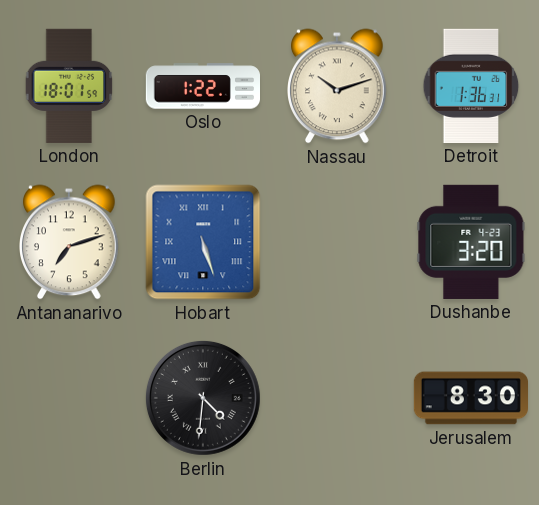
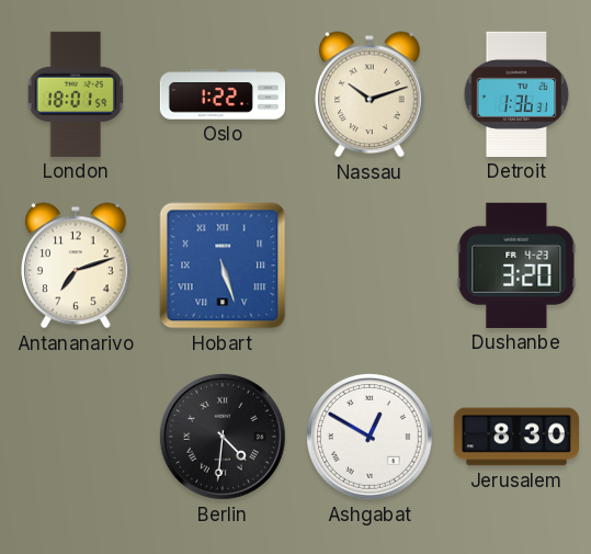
Ashgabat: none -> 12:50 (370, 437)
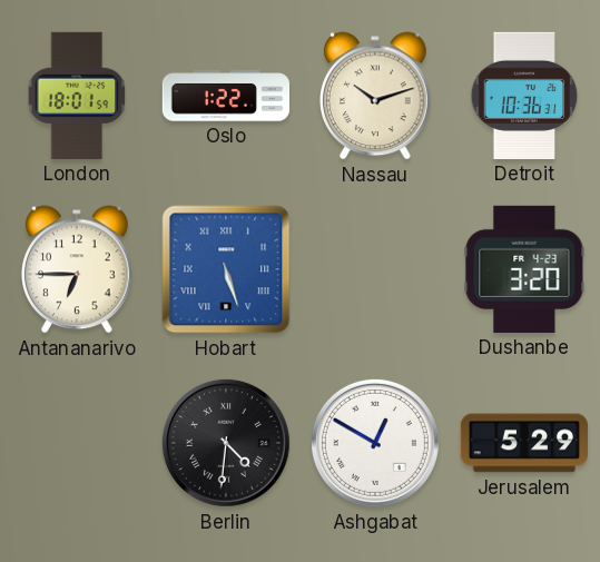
Detroit: 1:36 -> 10:36 (524, 96)
Antananarivo: 7:12 -> 6:45 (78, 269)
Jerusalem: 8:30 -> 5:29 (523, 443)
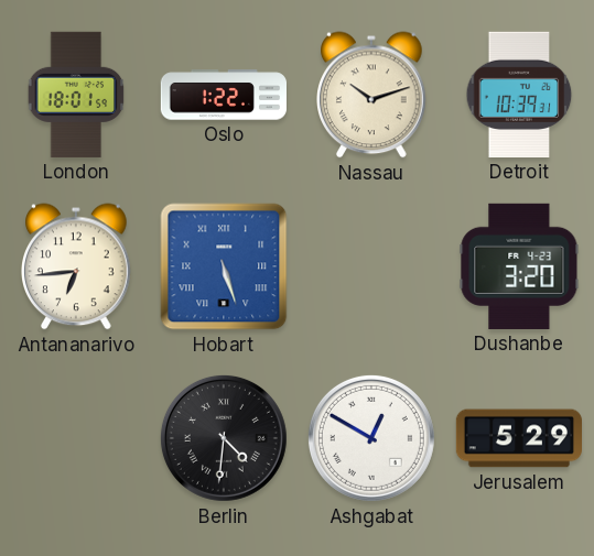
Detroit: 10:36 -> 10:39 (519, 95)
Antananarivo: 6:45 -> 6:44 (77, 266)
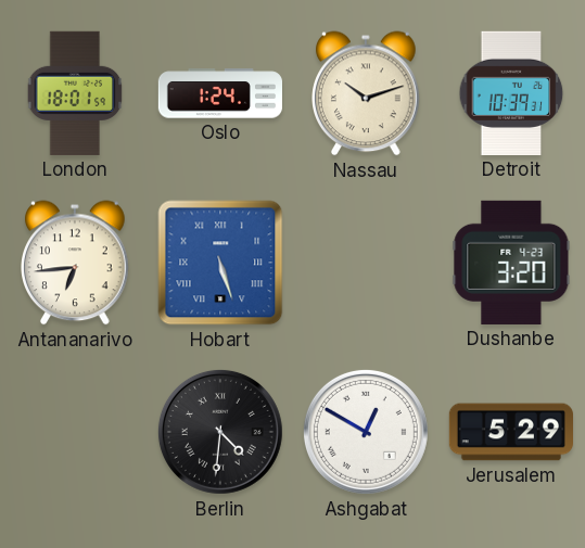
Oslo: 1:22 -> 1:24 (219, 93)
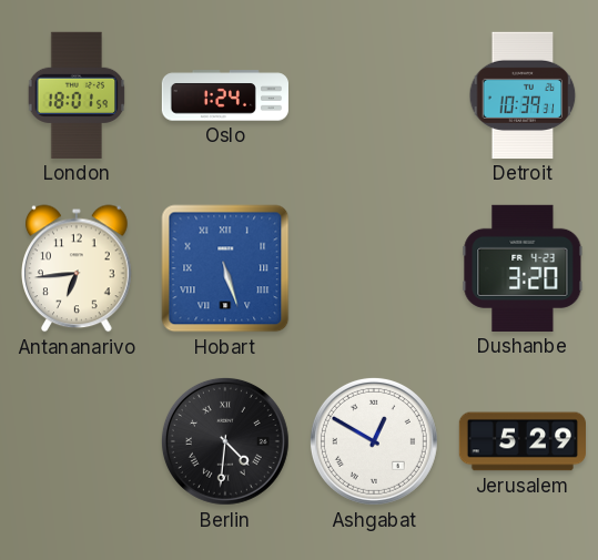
Nassau: 10:12 -> none (367, 93)
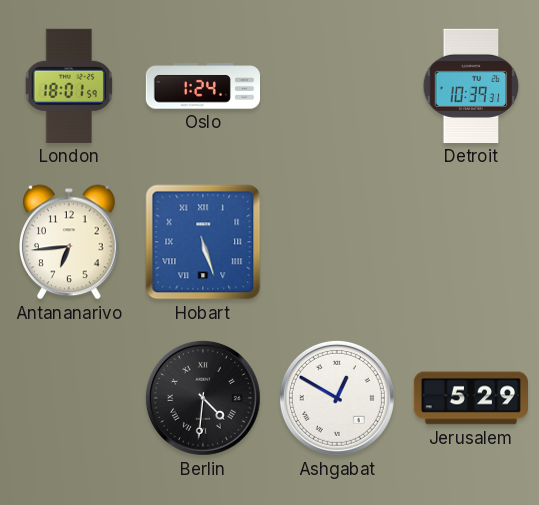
Dushanbe: 3:20 -> none (523, 268)
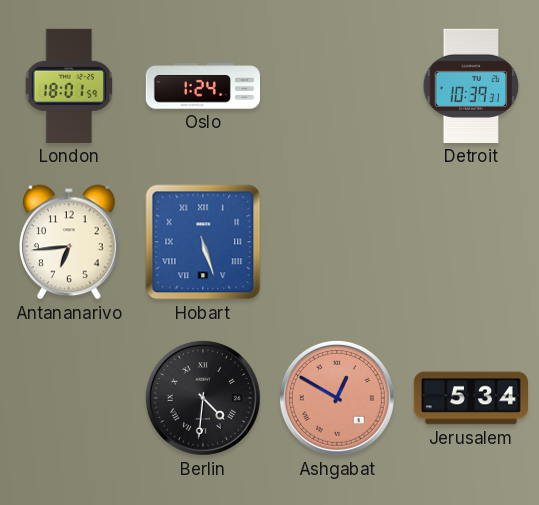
Ashgabat dial: white -> salmon (337, 398)
Jerusalem: 5:29 -> 5:34 (470, 398)
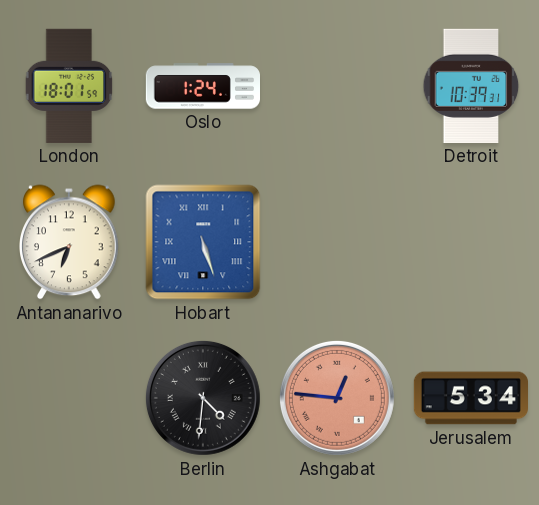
Antananarivo: 6:44 -> 6:41 (70, 242)
Ashgabat: 12:50 -> 12:46 (337, 398)
